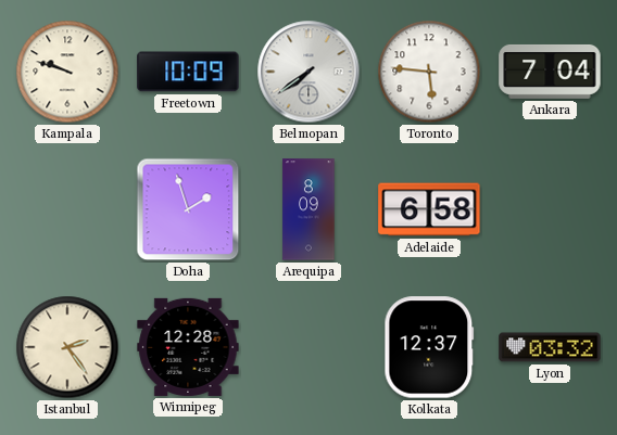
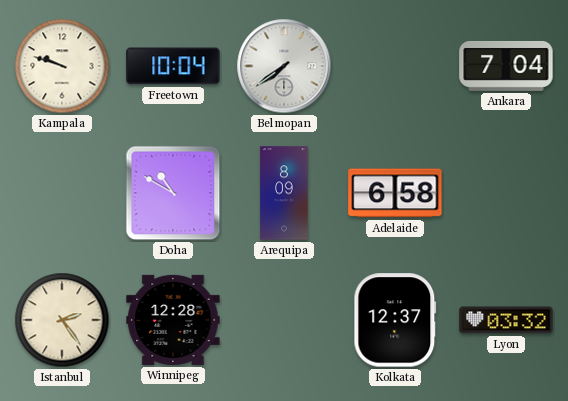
Freetown: 10:09 -> 10:04 (173, 66)
Toronto: 5:46 -> none (429, 72)
Doha: 1:57 -> 10:50 (173, 193)
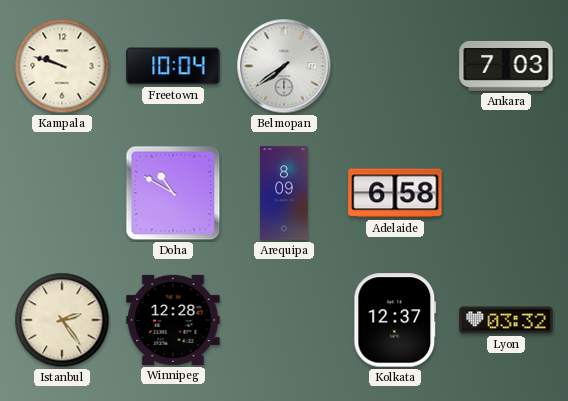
Ankara: 7:04 -> 7:03 (506, 66)
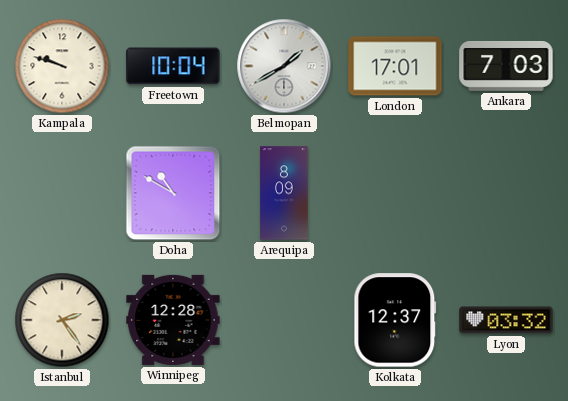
Belmopan: 7:39 -> 1:40 (284, 66)
London: none -> 17:01 (395, 66)
Adelaide: 6:58 -> none (395, 193)
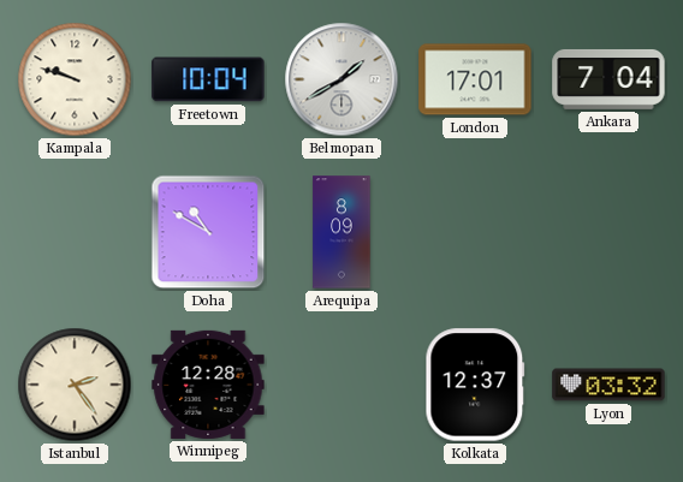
Ankara: 7:03 -> 7:04 (608, 79)
